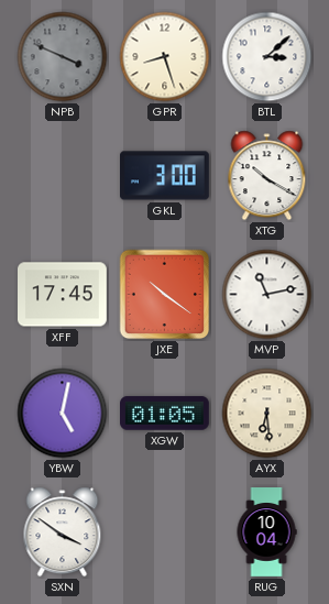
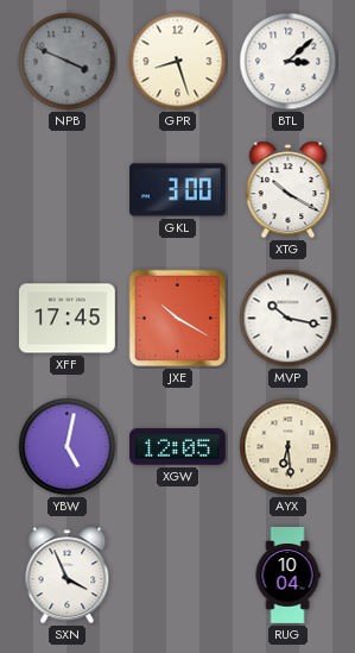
JXE: 10:21 -> 10:20 (178, 319)
MVP: 11:13 -> 10:17 (289, 319)
XGW: 01:05 -> 12:05 (178, 447)
SXN: 3:51 -> 3:56 (68, 576)
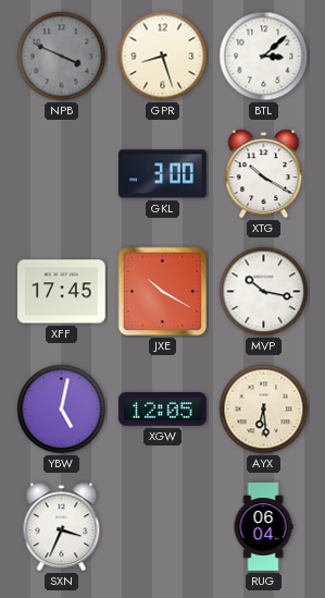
SXN: 3:56 -> 3:34 (62, 527)
RUG: 10:04 -> 06:04 (263, 527)
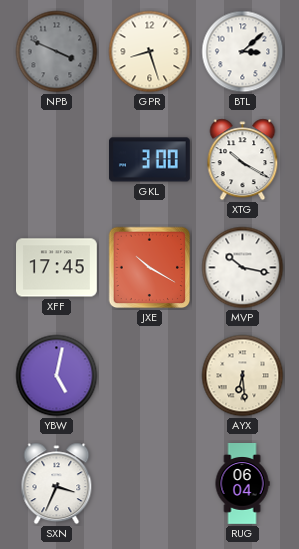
XGW: 12:05 -> none (163, 410)
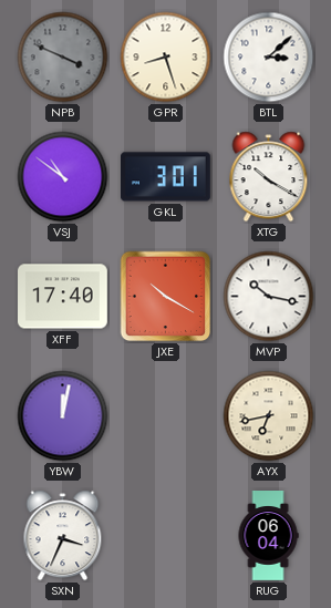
VSJ: none -> 10:51 (63, 177)
GKL: 3:00 -> 3:01 (166, 177)
XFF: 17:45 -> 17:40 (63, 297)
YBW: 5:02 -> 12:02 (63, 416)
AYX: 6:29 -> 6:43 (269, 416)
